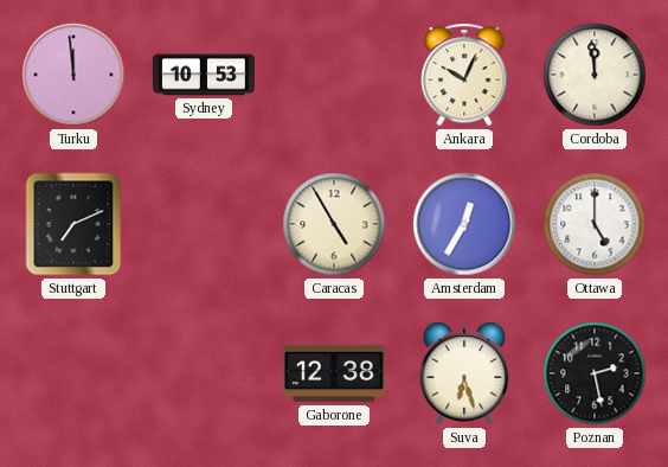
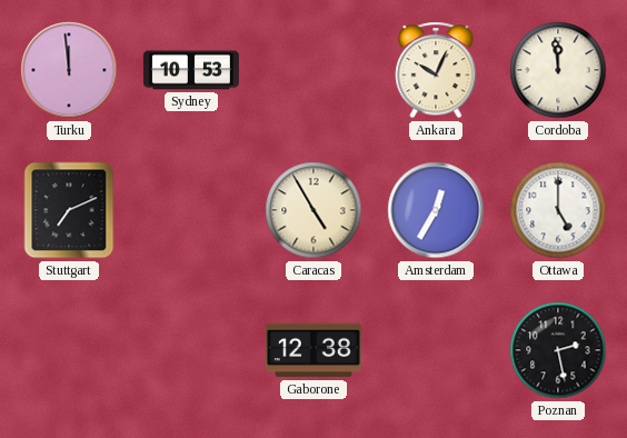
Suva: 6:27 -> none (464, 373)
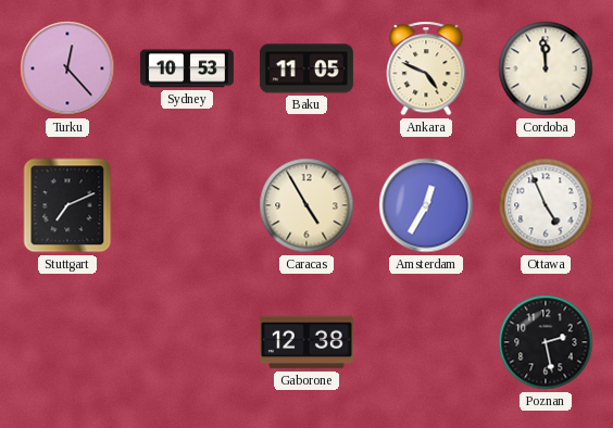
Turku: 11:59 -> 12:23 (67, 68)
Baku: none -> 11:05 (306, 68)
Ankara: 10:04 -> 4:49 (426, 68)
Ottawa: 5:00 -> 4:56 (546, 205)
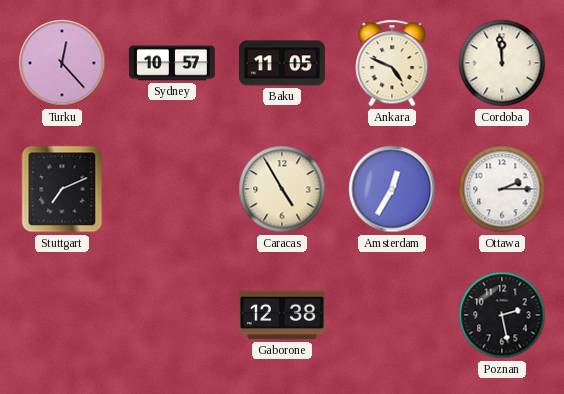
Sydney: 10:53 -> 10:57 (172, 63)
Ottawa: 4:56 -> 2:15 (502, 189)
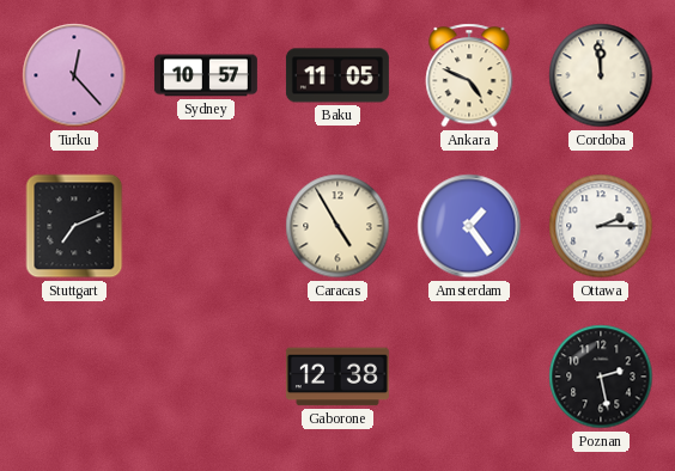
Amsterdam: 12:35 -> 1:24 (469, 226)
